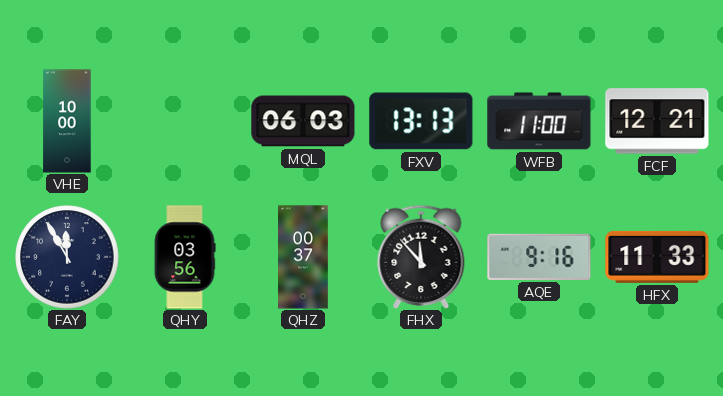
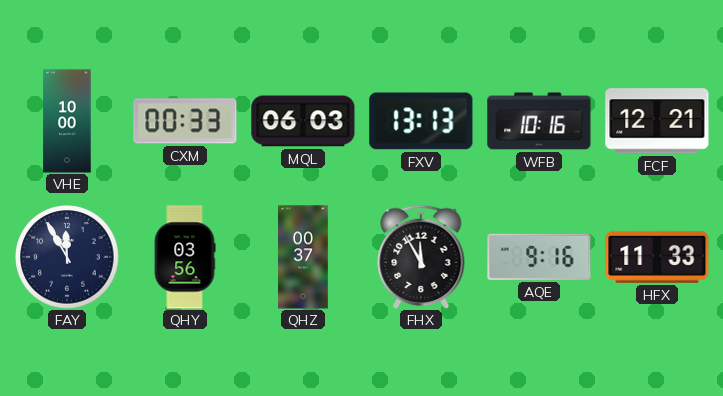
CXM: none -> 00:33 (185, 121)
WFB: 11:00 -> 10:16 (539, 121)
FHX: 11:53 -> 11:55 (421, 257)
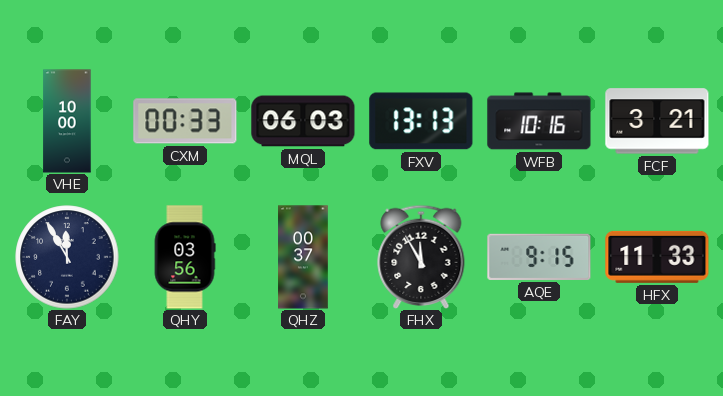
FCF: 12:21 -> 3:21 (657, 121)
AQE: 9:16 -> 9:15 (539, 257)
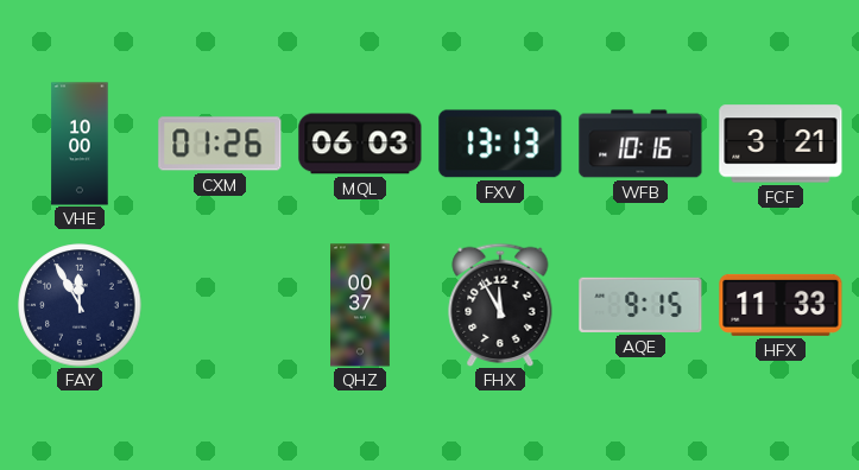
CXM: 00:33 -> 01:26 (220, 144)
QHY: 03:56 -> none (185, 257)
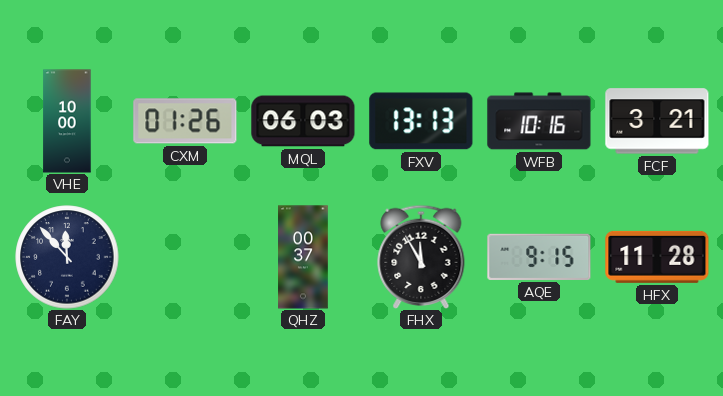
FAY: 11:55 -> 11:53 (67, 257)
HFX: 11:33 -> 11:28 (657, 257)
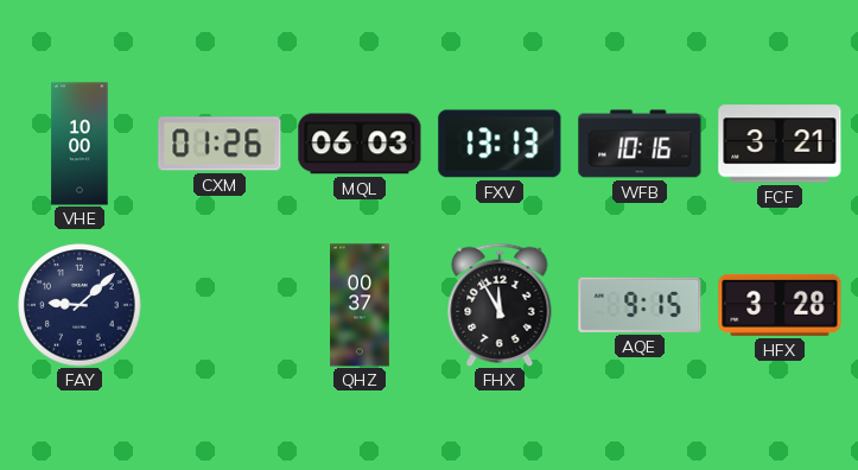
FAY: 11:53 -> 9:08 (80, 305)
HFX: 11:28 -> 3:28 (780, 305)
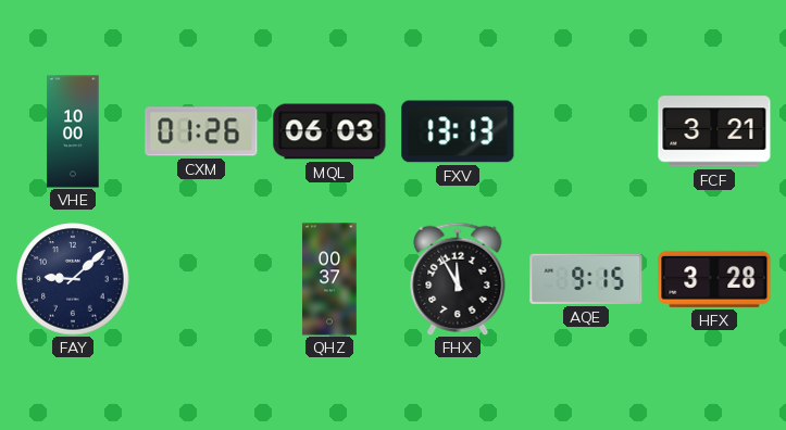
WFB: 10:16 -> none (640, 144)
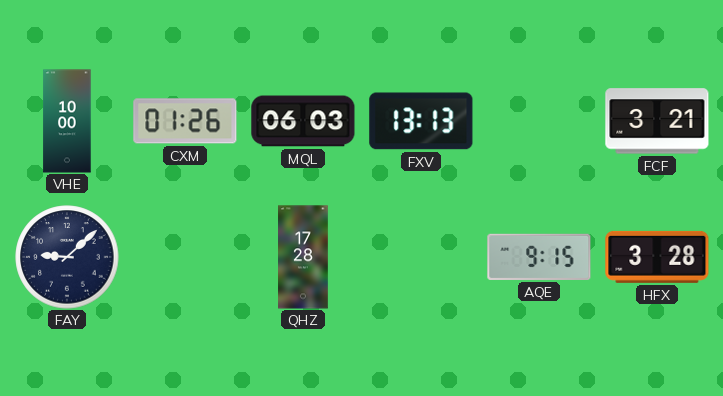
QHZ: 00:37 -> 17:28 (303, 257)
FHX: 11:55 -> none (458, 279)
